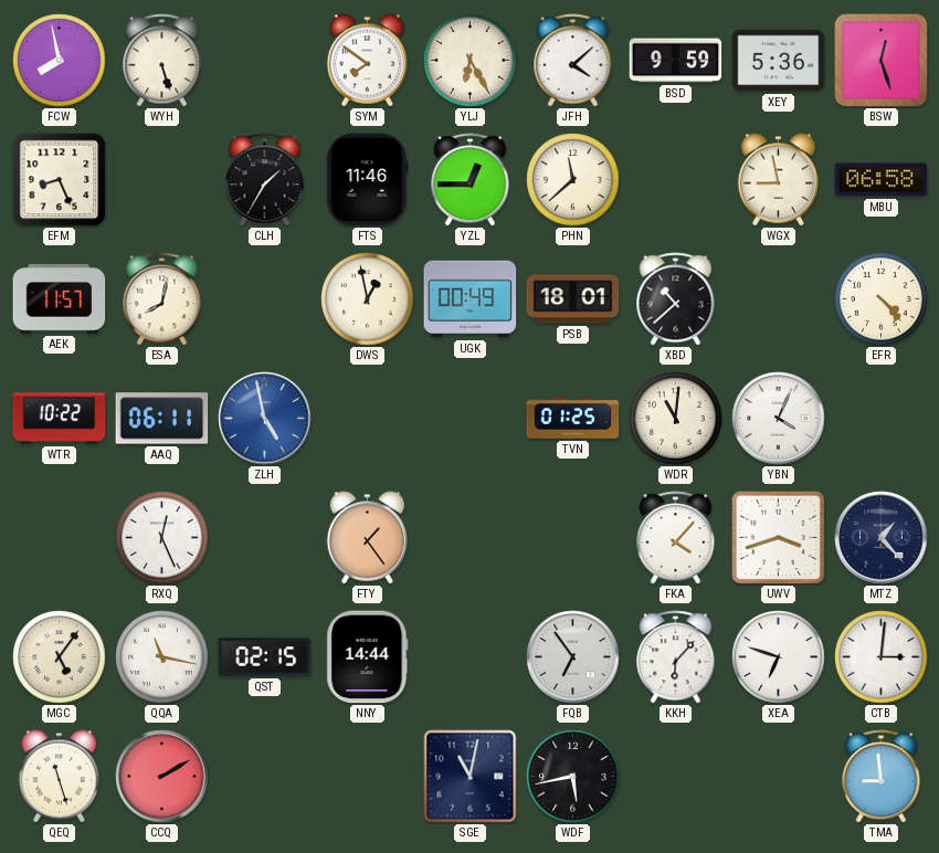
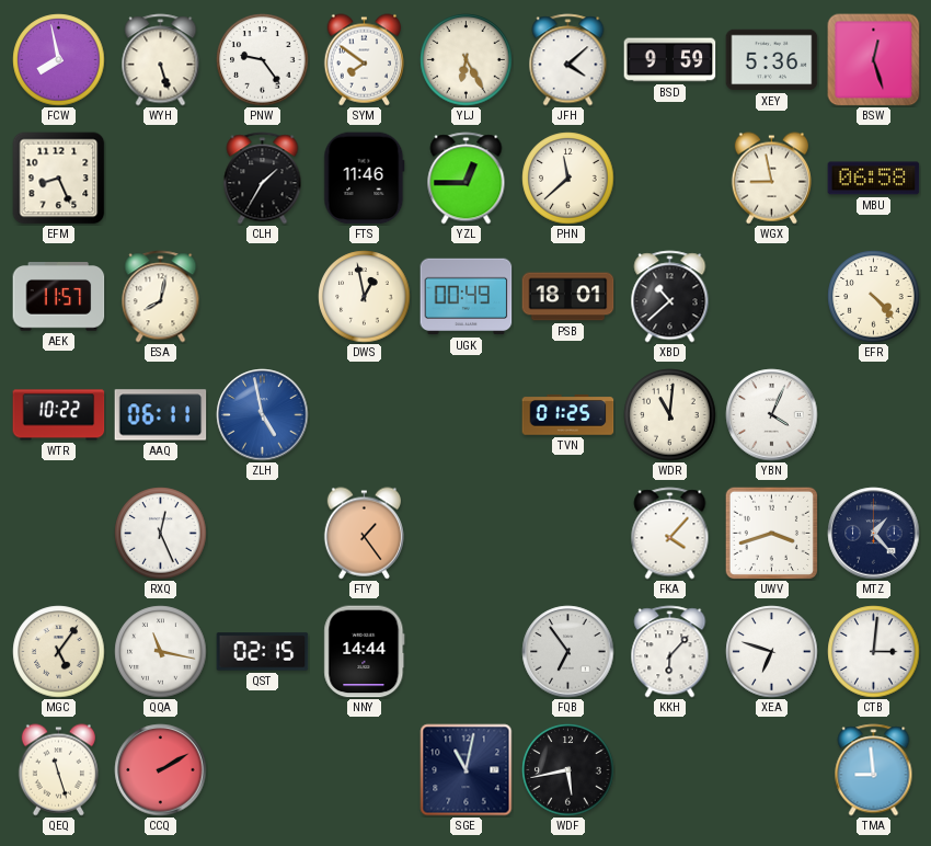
PNW: none -> 9:24 (263, 60)
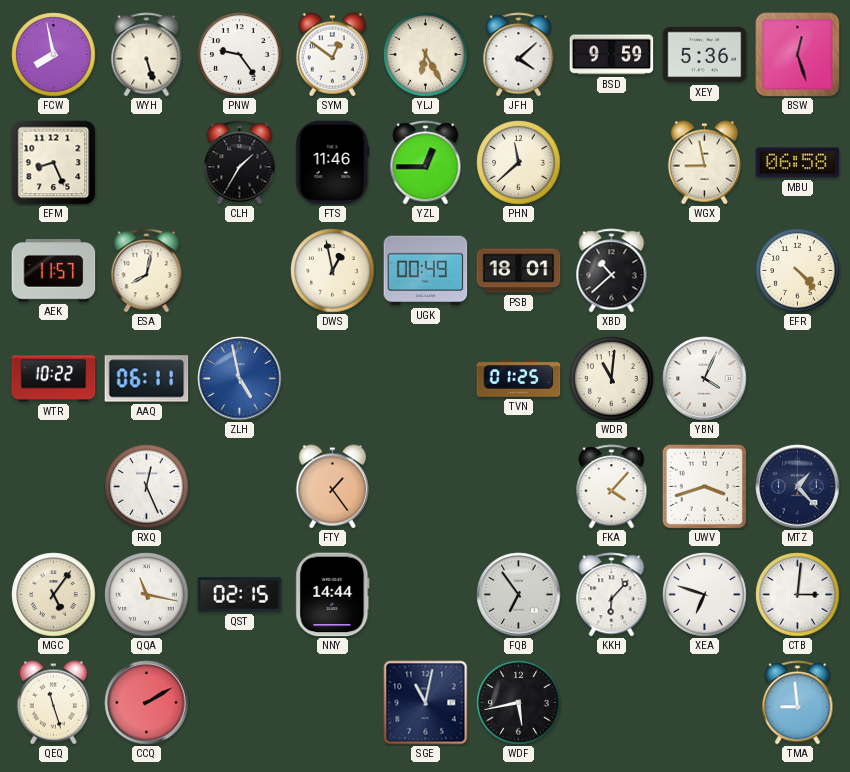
SYM: 7:51 -> 12:51 (332, 55)
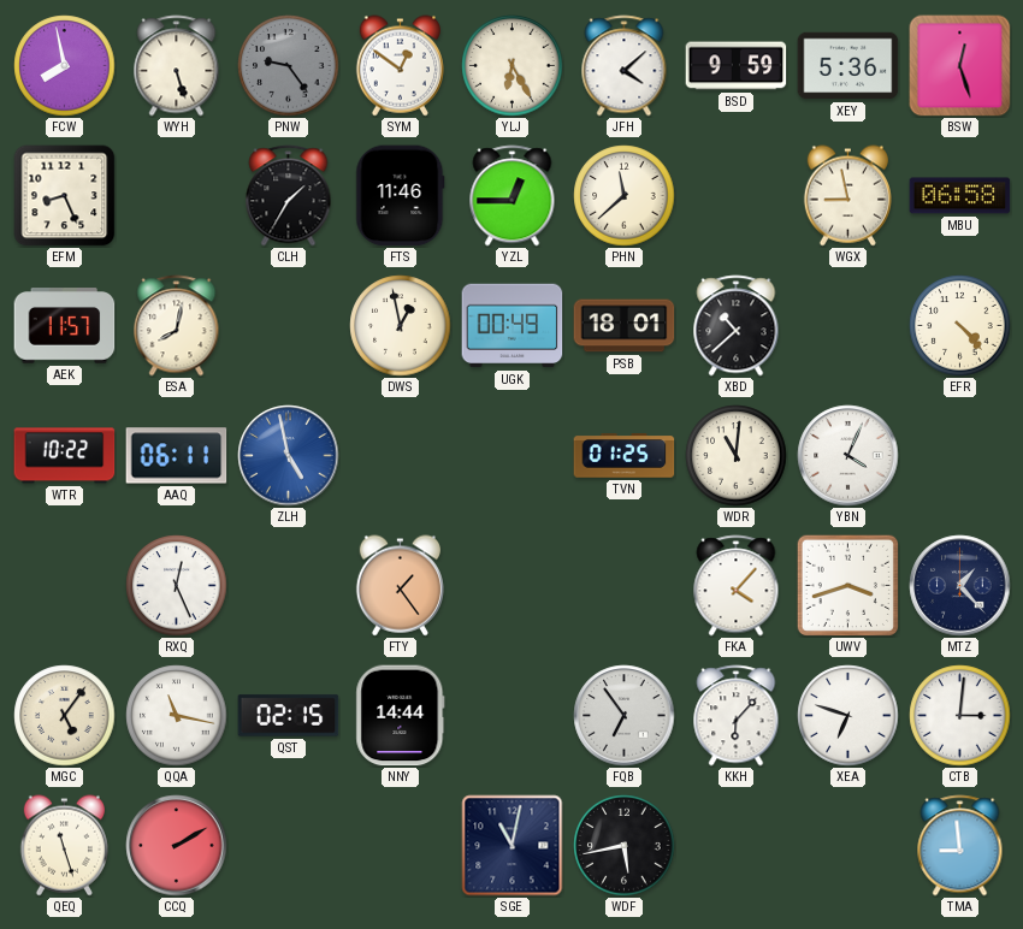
PNW dial: white -> grey (289, 66)
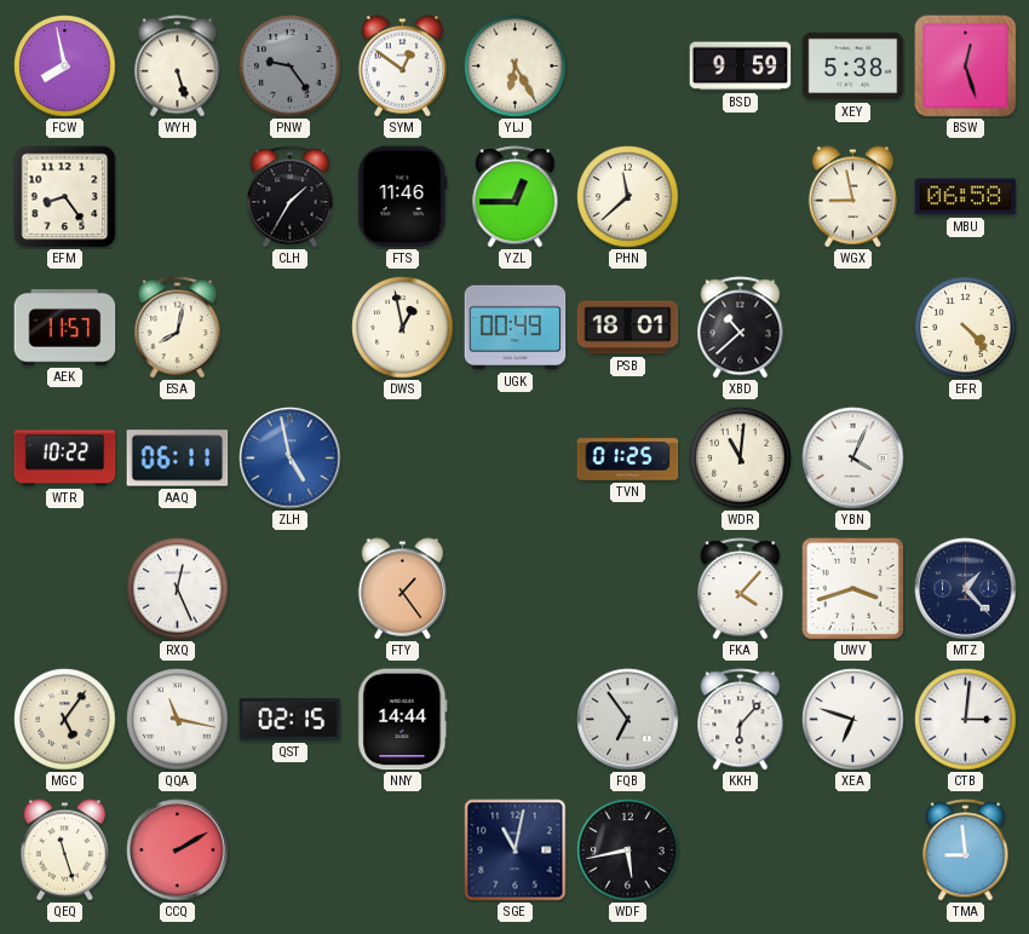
JFH: 4:08 -> none (625, 66)
XEY: 5:36 -> 5:38 (853, 67)
EFM: 8:26 -> 8:24 (65, 197)
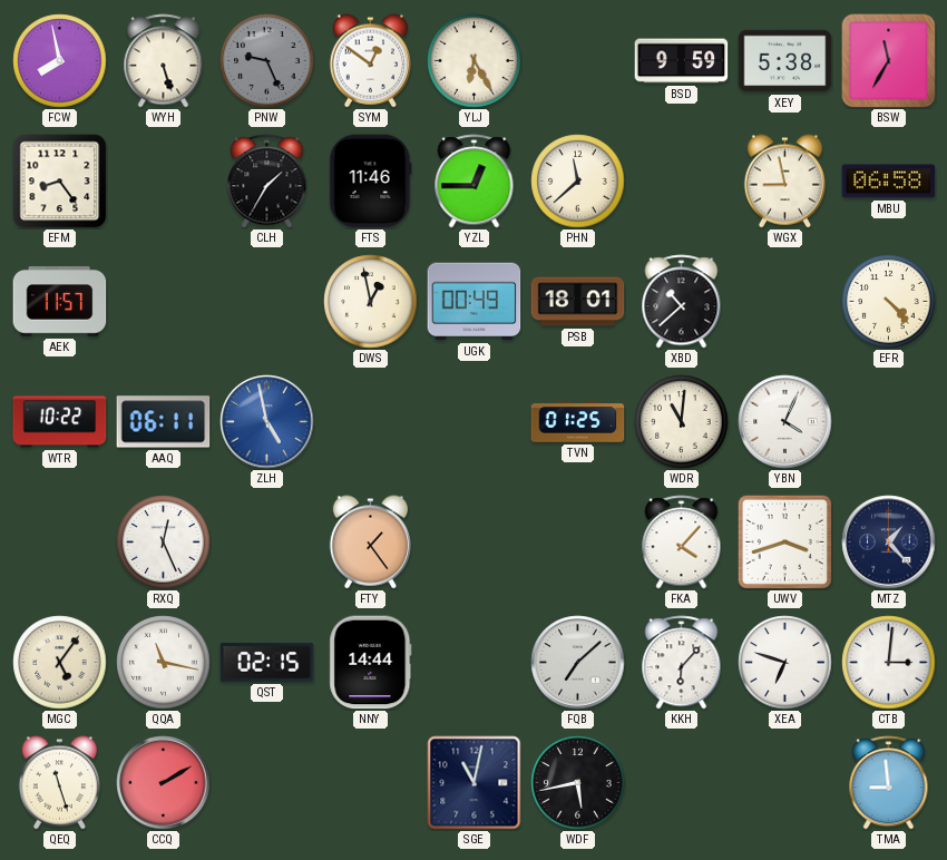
PNW: 9:24 -> 9:26 (267, 61)
BSW: 12:27 -> 11:35 (889, 61)
ESA: 8:02 -> none (178, 328)
FQB: 6:54 -> 7:08 (578, 663)
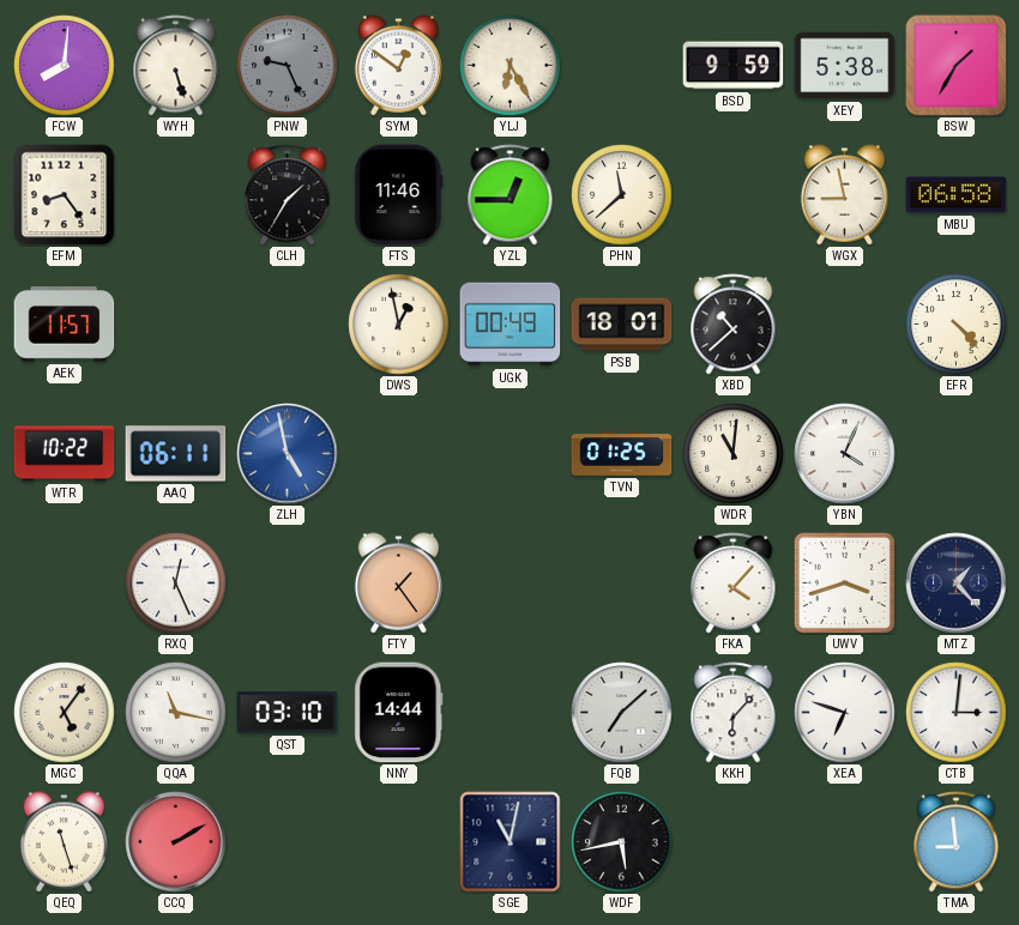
FCW: 7:58 -> 8:01 (65, 66)
BSW: 11:35 -> 1:35 (957, 66)
QST: 02:15 -> 03:10 (288, 713)
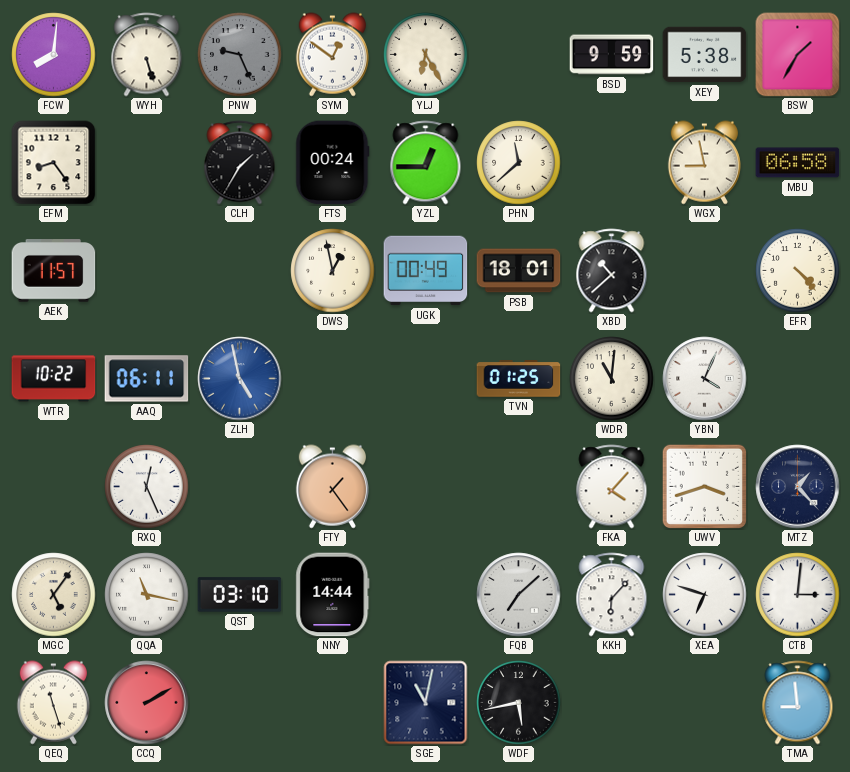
FTS: 11:46 -> 00:24 (333, 163)
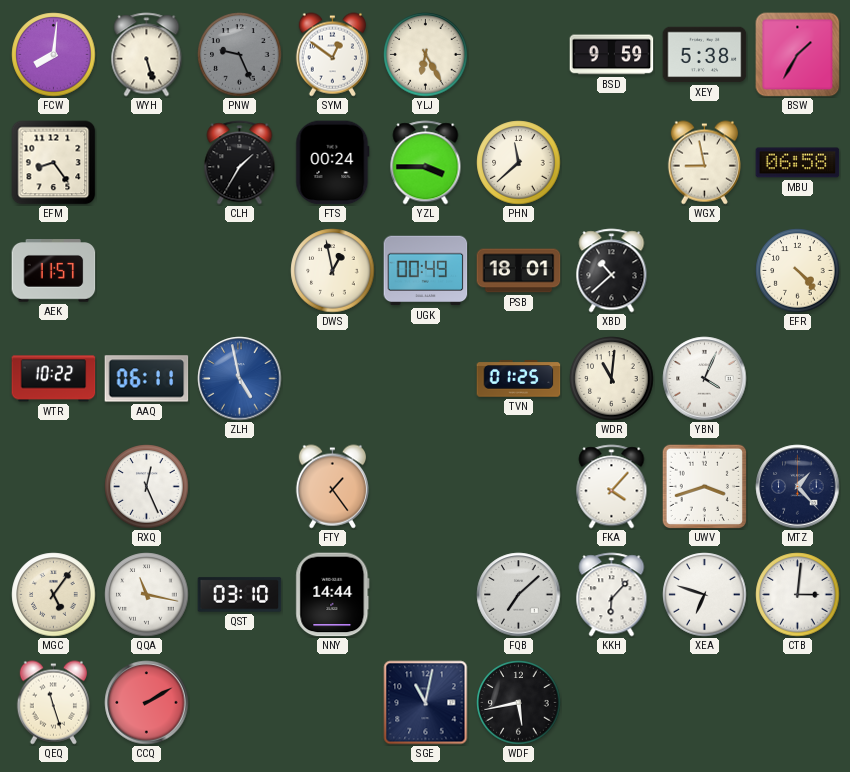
YZL: 12:45 -> 3:45 (426, 163)
TMA: 8:59 -> none (798, 703)
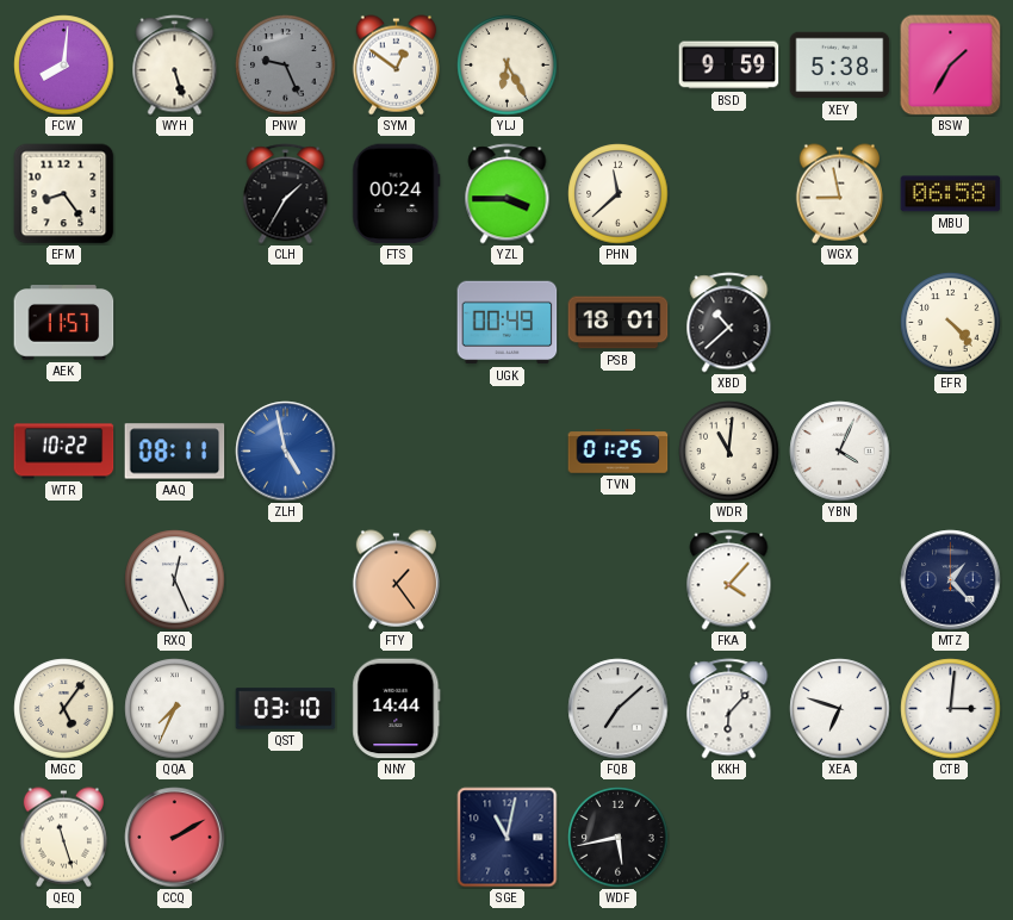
DWS: 12:58 -> none (333, 271)
AAQ: 06:11 -> 08:11 (175, 452)
UWV: 3:42 -> none (704, 486)
QQA: 11:17 -> 7:34 (175, 709)
